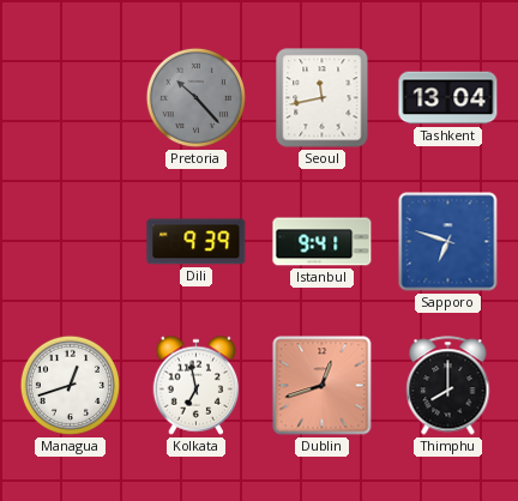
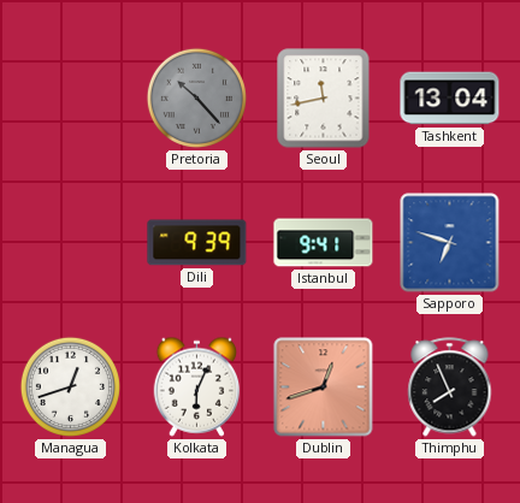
Kolkata: 6:58 -> 6:04 (197, 386)
Thimphu: 8:00 -> 7:56 (450, 387)
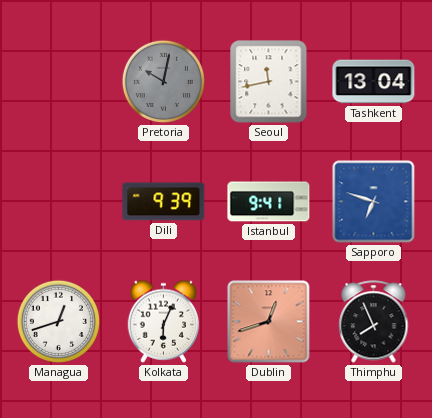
Pretoria: 10:23 -> 10:02 (163, 81)
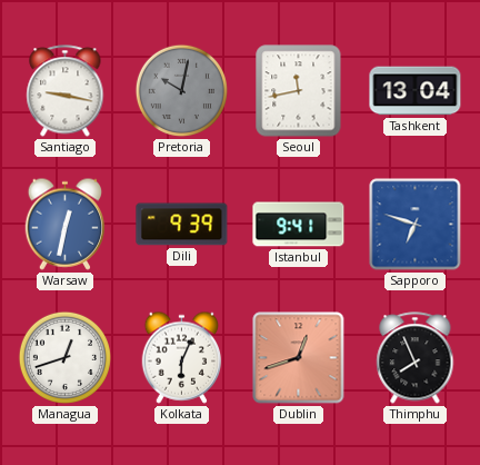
Santiago: none -> 9:17 (66, 91)
Warsaw: none -> 12:32 (66, 224)
